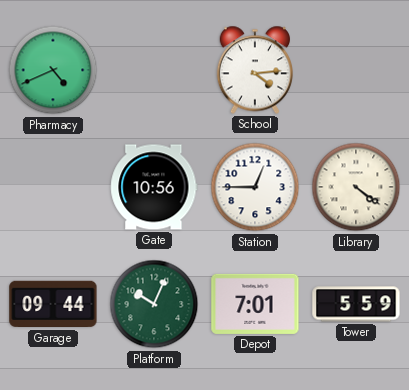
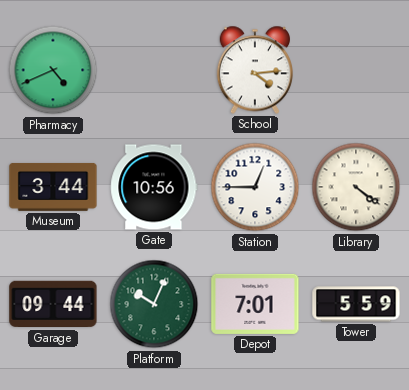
Museum: none -> 3:44 (53, 187)
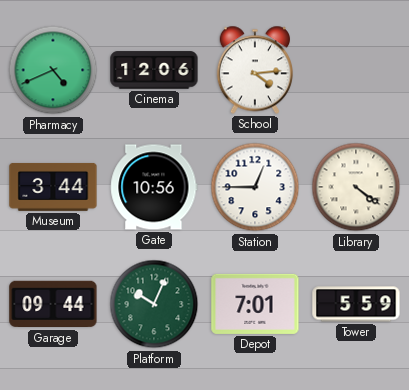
Cinema: none -> 12:06 (154, 70)
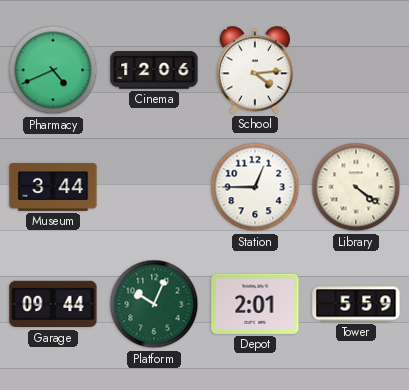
Gate: 10:56 -> none (154, 187)
Depot: 7:01 -> 2:01 (255, 304)
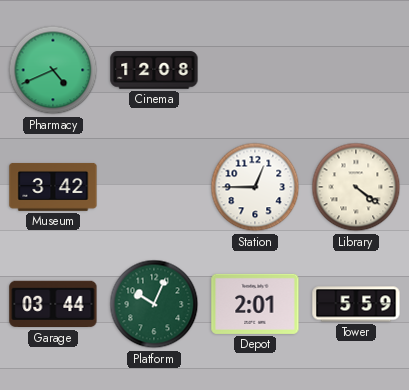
Cinema: 12:06 -> 12:08 (154, 70)
School: 4:14 -> none (255, 70)
Museum: 3:44 -> 3:42 (53, 187)
Garage: 09:44 -> 03:44 (53, 304)
